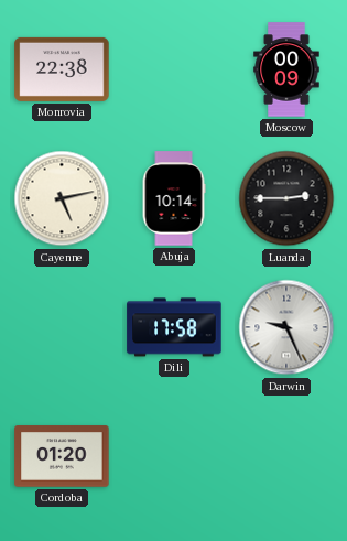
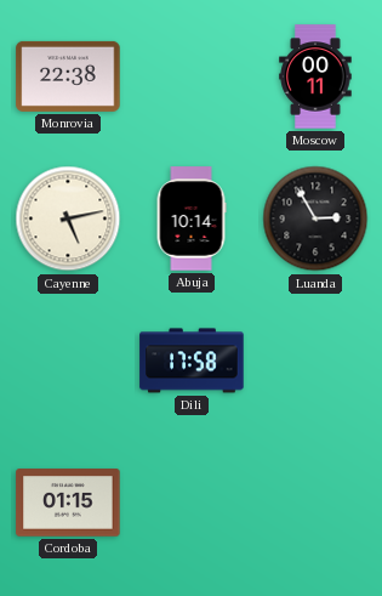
Moscow: 00:09 -> 00:11 (315, 76)
Luanda: 2:45 -> 2:55 (315, 218)
Darwin: 9:26 -> none (286, 327)
Cordoba: 01:20 -> 01:15 (68, 503)
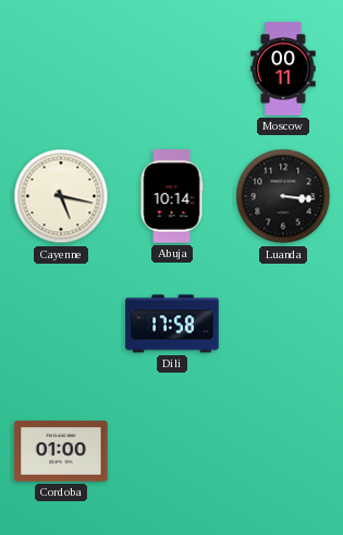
Monrovia: 22:38 -> none (68, 76)
Cayenne: 5:13 -> 5:17 (61, 196)
Luanda: 2:55 -> 3:16 (283, 196)
Cordoba: 01:15 -> 01:00 (61, 451)
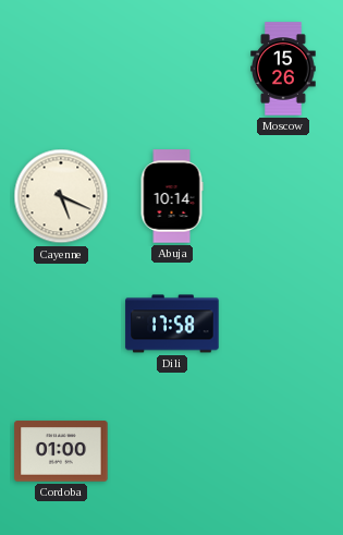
Moscow: 00:11 -> 15:26 (283, 69)
Cayenne: 5:17 -> 5:19 (61, 196)
Luanda: 3:16 -> none (283, 196)
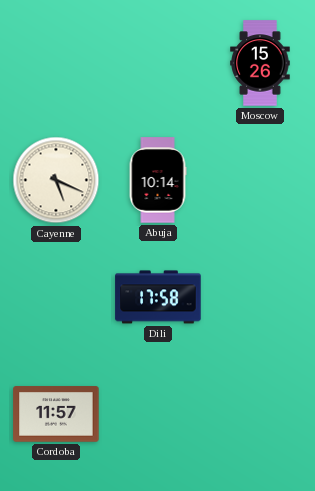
Cordoba: 01:00 -> 11:57 (56, 414)
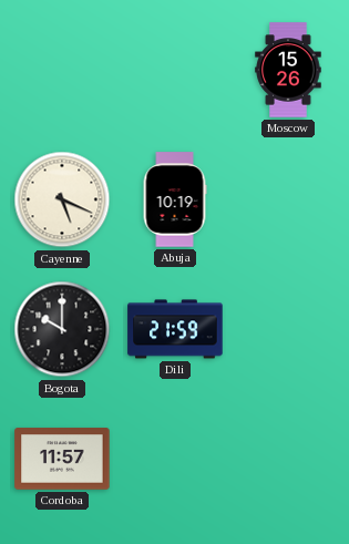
Abuja: 10:14 -> 10:19 (175, 199)
Bogota: none -> 10:00 (62, 329)
Dili: 17:58 -> 21:59 (175, 329)
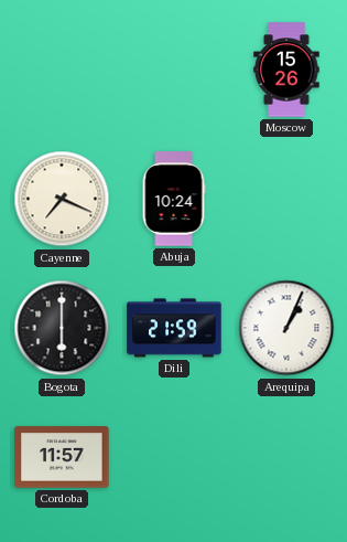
Cayenne: 5:19 -> 7:19 (62, 199)
Abuja: 10:19 -> 10:24 (174, 199)
Bogota: 10:00 -> 6:00 (62, 328)
Arequipa: none -> 1:04 (286, 328)
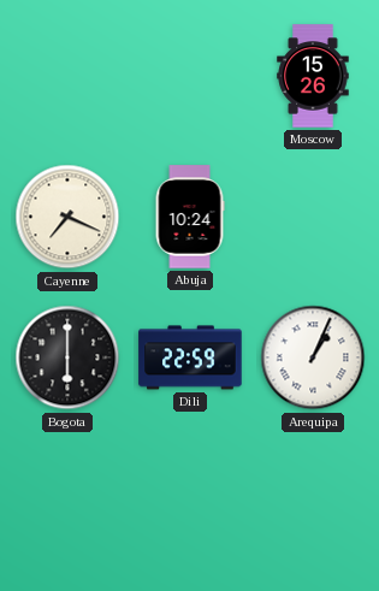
Dili: 21:59 -> 22:59 (190, 357)
Cordoba: 11:57 -> none (62, 457)
